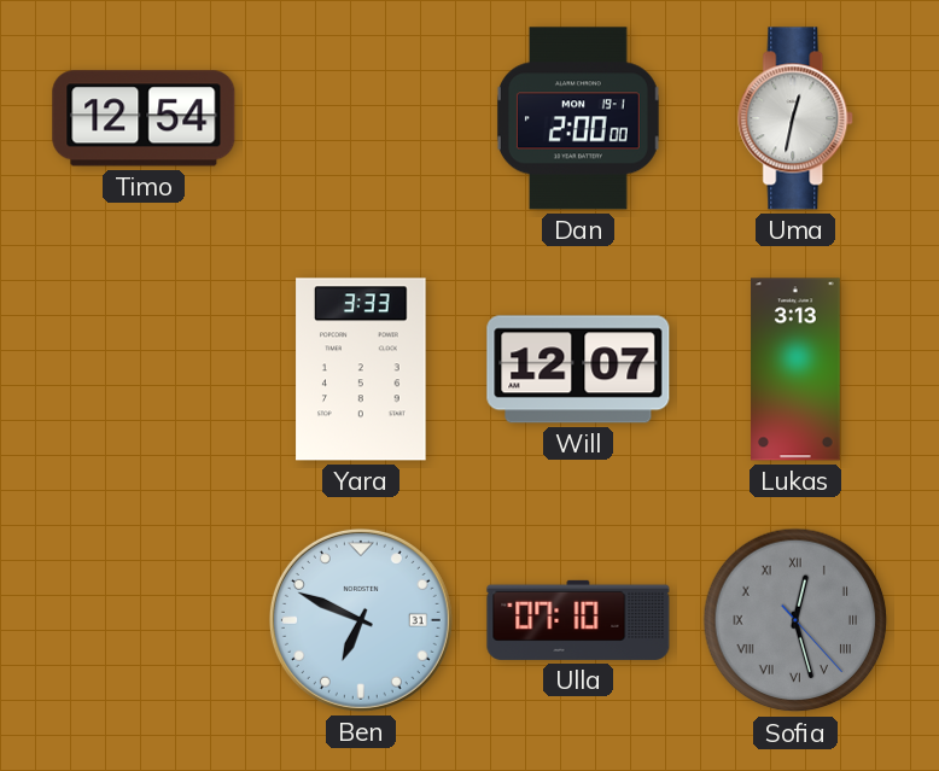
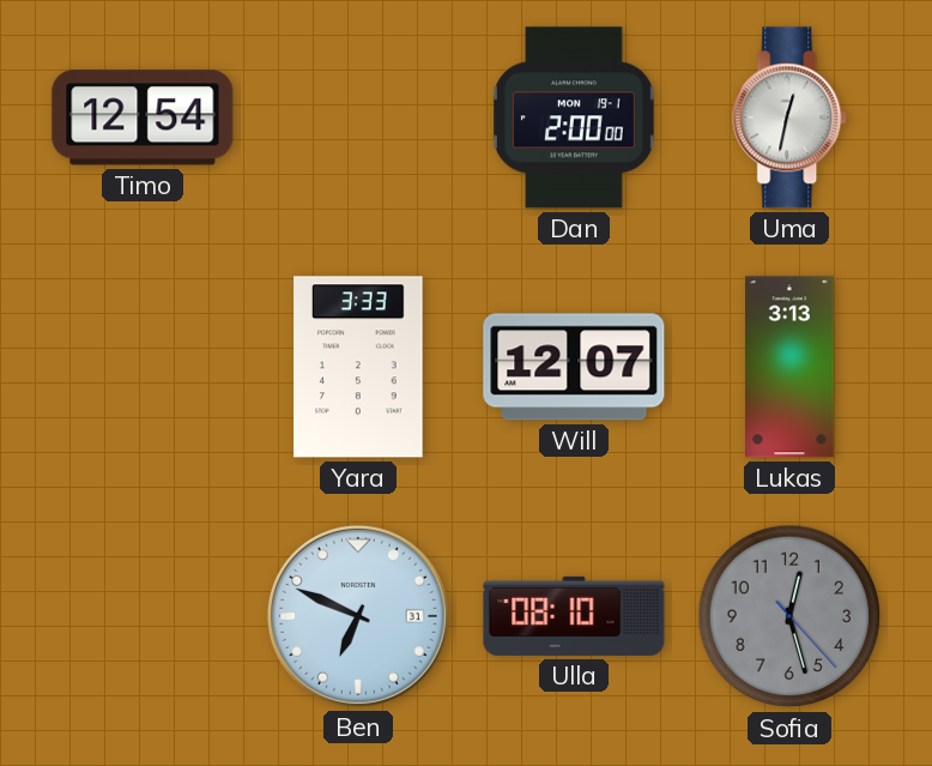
Ulla: 07:10 -> 08:10 (574, 616)
Sofia numerals: Roman -> Arabic (789, 616)
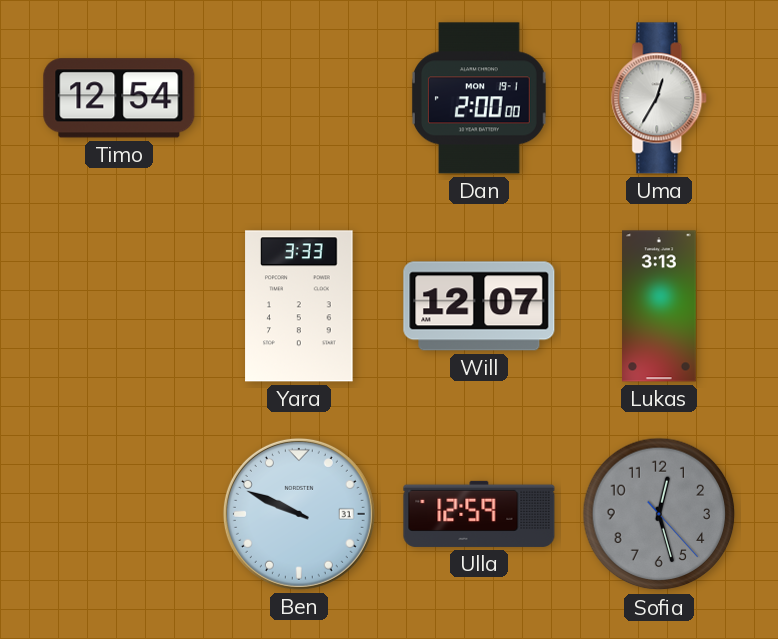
Uma: 12:32 -> 12:35 (660, 98)
Ben: 6:49 -> 9:49 (299, 514)
Ulla: 08:10 -> 12:59 (479, 514)
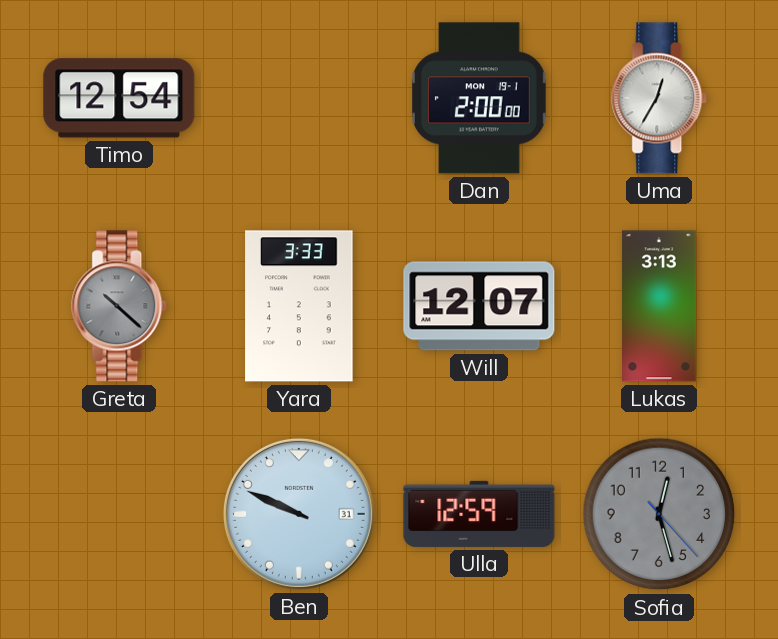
Greta: none -> 10:22 (120, 306)
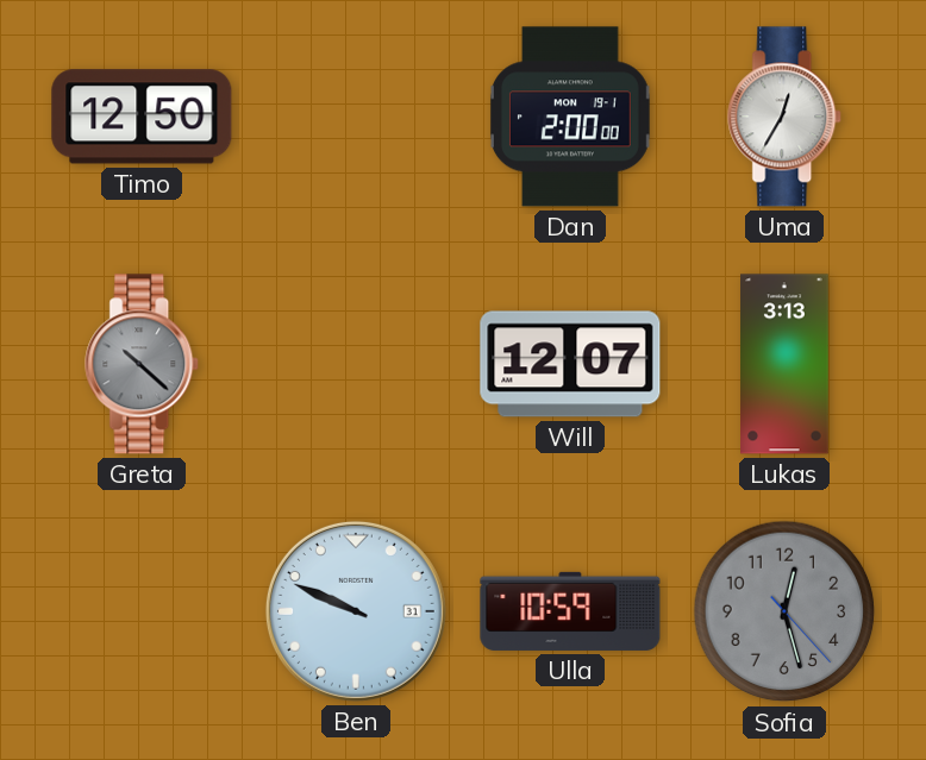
Timo: 12:54 -> 12:50 (142, 117)
Yara: 3:33 -> none (299, 306)
Ulla: 12:59 -> 10:59 (570, 611)
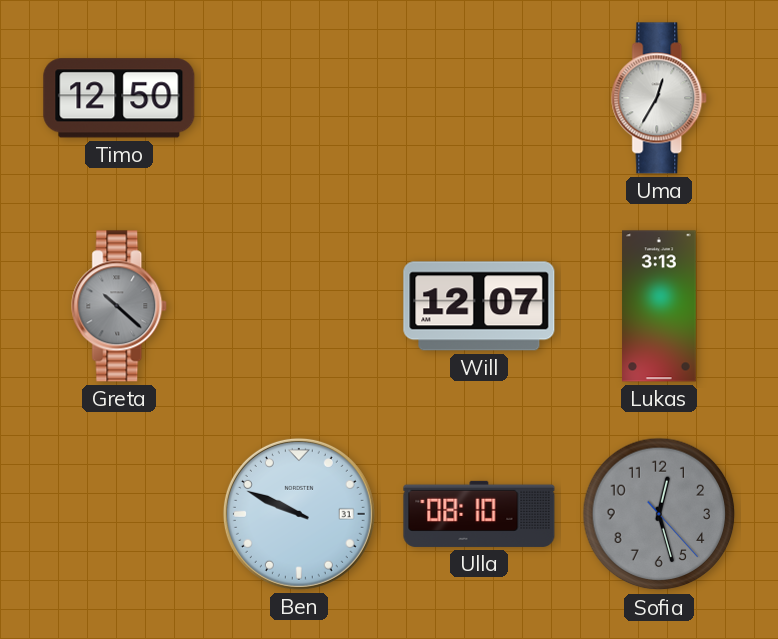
Dan: 2:00 -> none (570, 117)
Ulla: 10:59 -> 08:10 (479, 514)
